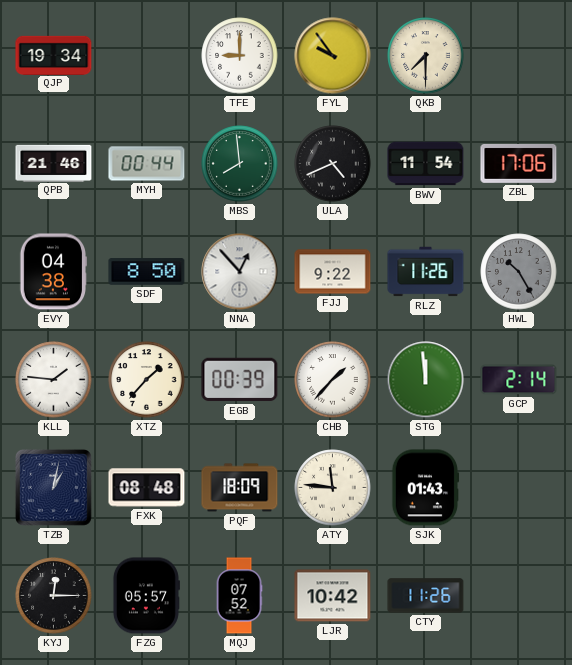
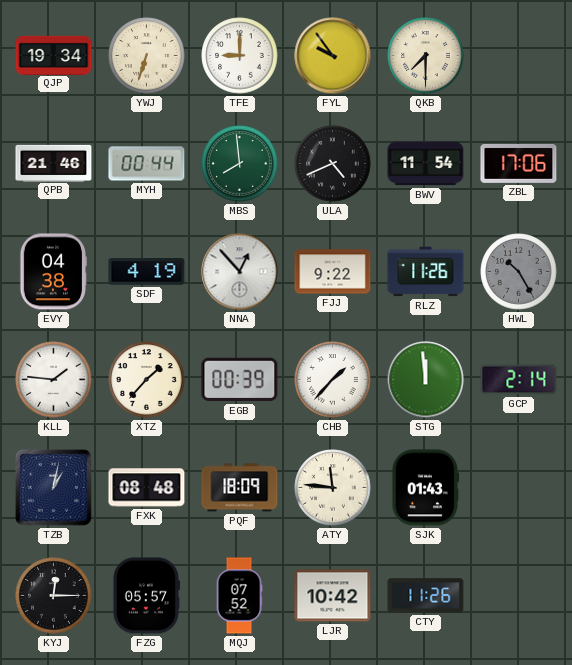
YWJ: none -> 6:33 (147, 56)
SDF: 8:50 -> 4:19 (147, 272)
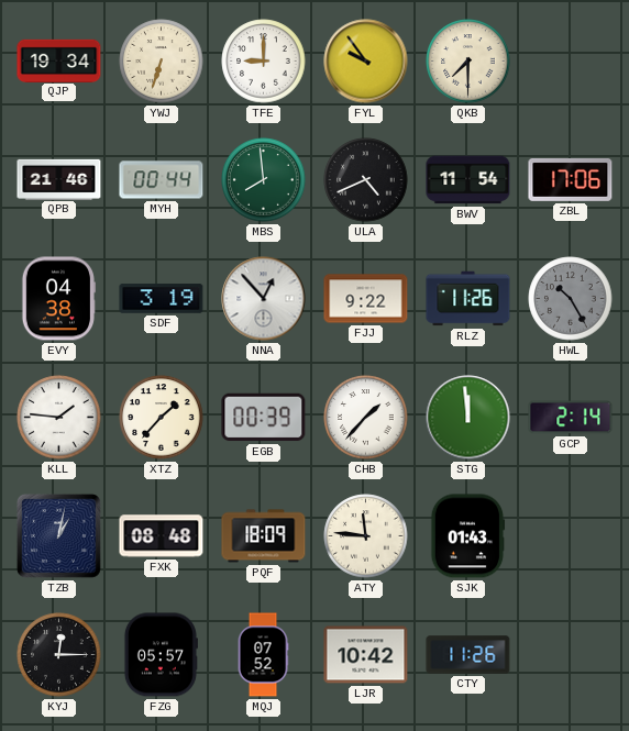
SDF: 4:19 -> 3:19 (162, 299)
